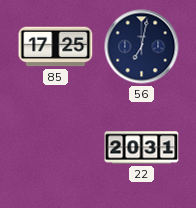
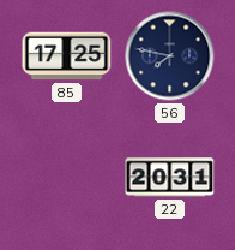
56: 7:02 -> 7:47 (170, 56)
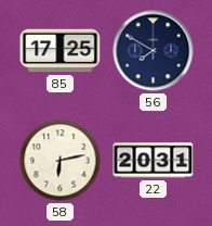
56: 7:47 -> 7:50 (154, 51)
58: none -> 6:13 (61, 161)
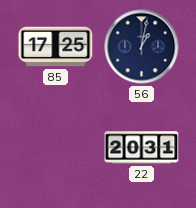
56: 7:50 -> 1:02 (142, 47)
58: 6:13 -> none (61, 161)
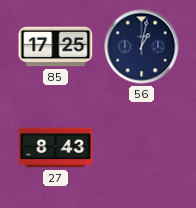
27: none -> 8:43 (56, 148)
22: 20:31 -> none (142, 148)
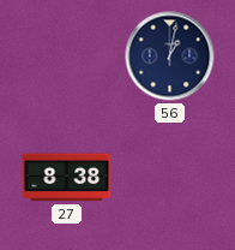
85: 17:25 -> none (56, 47)
27: 8:43 -> 8:38 (67, 178)
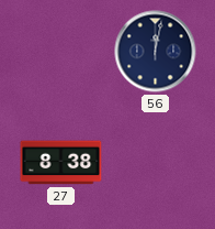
56: 1:02 -> 12:02 (156, 52)
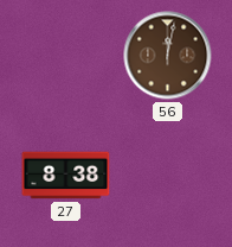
56 dial: navy -> brown (168, 56)
